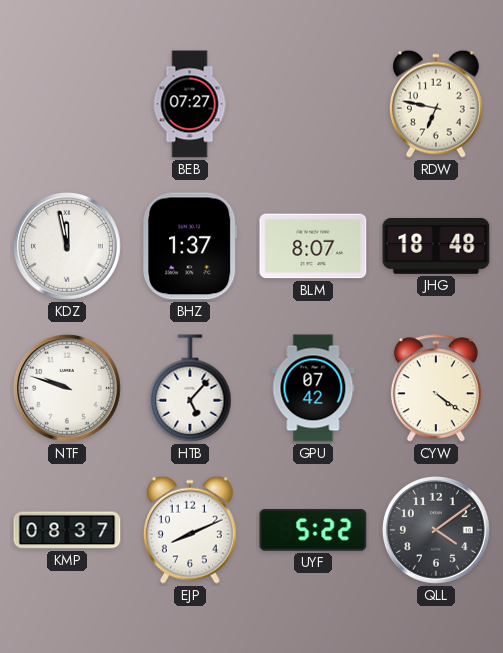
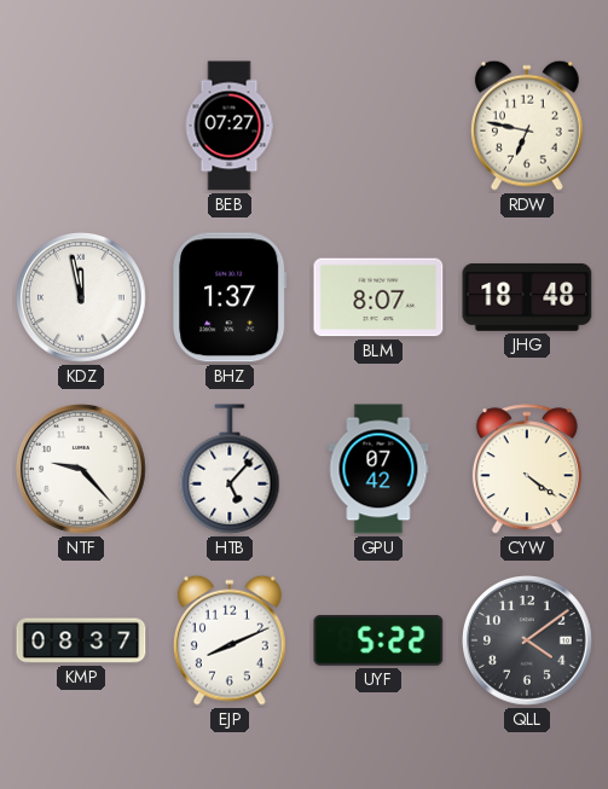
NTF: 9:48 -> 9:23 (82, 470)
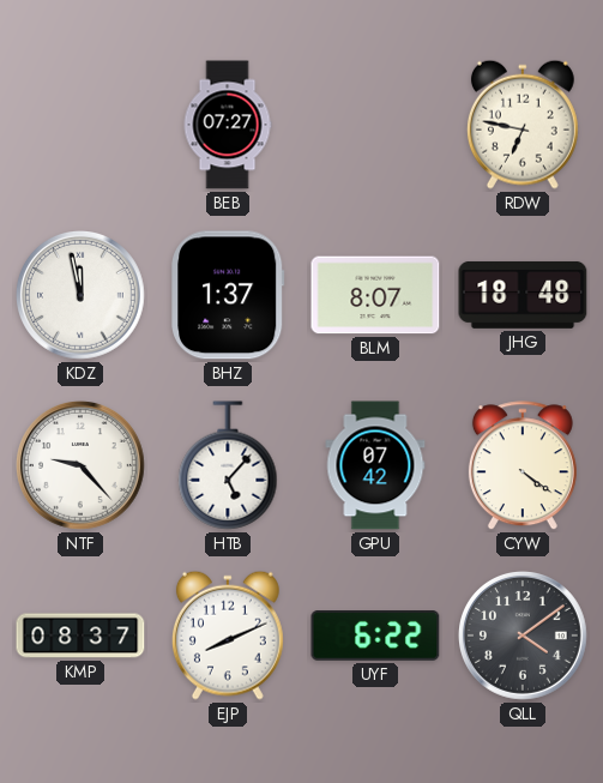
UYF: 5:22 -> 6:22 (375, 636)
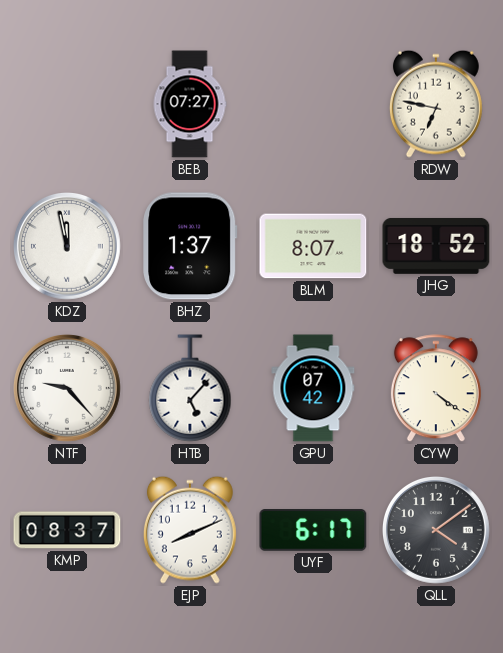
JHG: 18:48 -> 18:52 (436, 246)
UYF: 6:22 -> 6:17 (313, 530)
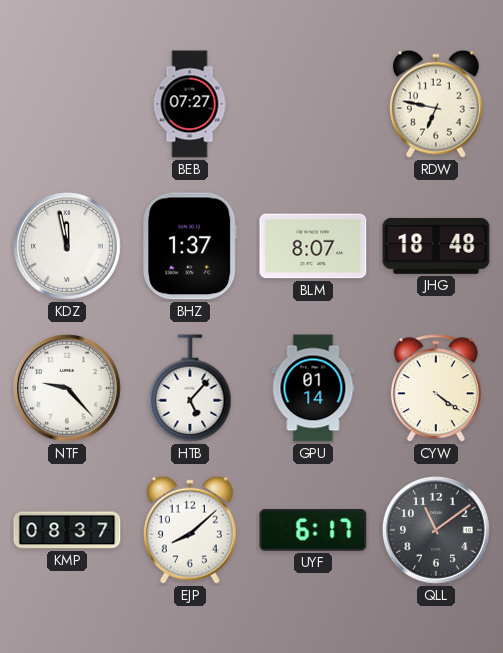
JHG: 18:52 -> 18:48 (436, 246)
GPU: 07:42 -> 01:14 (313, 388)
EJP: 8:11 -> 8:08 (190, 530)
QLL: 4:09 -> 11:09 (437, 531)
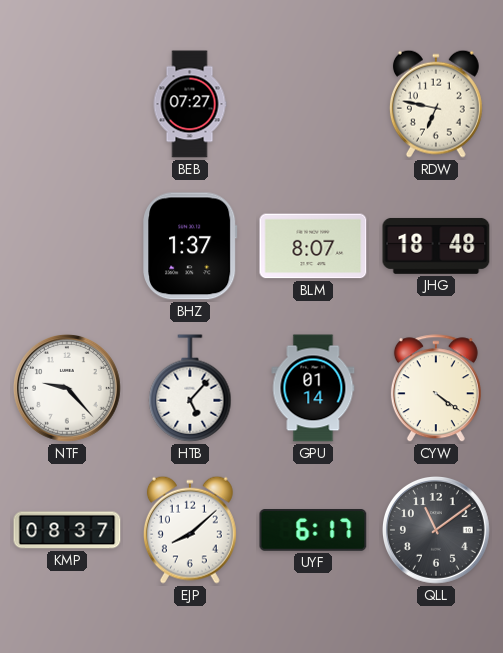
KDZ: 11:58 -> none (68, 247)
